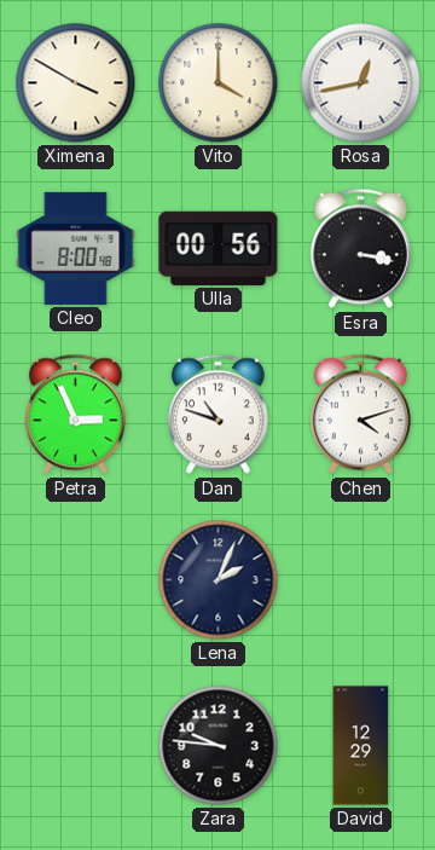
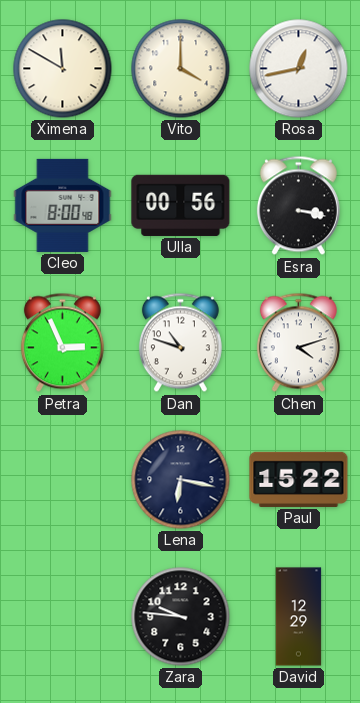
Ximena: 3:50 -> 11:50 (63, 69)
Lena: 2:04 -> 6:17 (181, 480)
Paul: none -> 15:22 (299, 479)
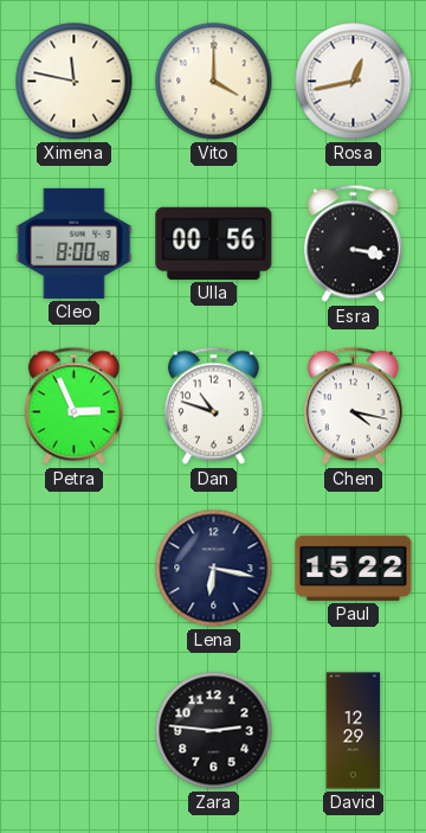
Ximena: 11:50 -> 11:47 (75, 82)
Chen: 4:12 -> 4:17 (353, 406)
Zara: 9:46 -> 2:46 (214, 731)
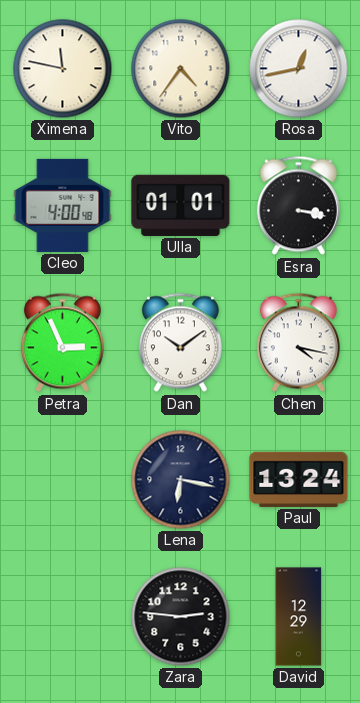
Vito: 4:00 -> 4:36 (181, 69)
Cleo: 8:00 -> 4:00 (63, 205)
Ulla: 00:56 -> 01:01 (181, 205)
Dan: 10:48 -> 10:09 (180, 343)
Paul: 15:22 -> 13:24 (299, 479)
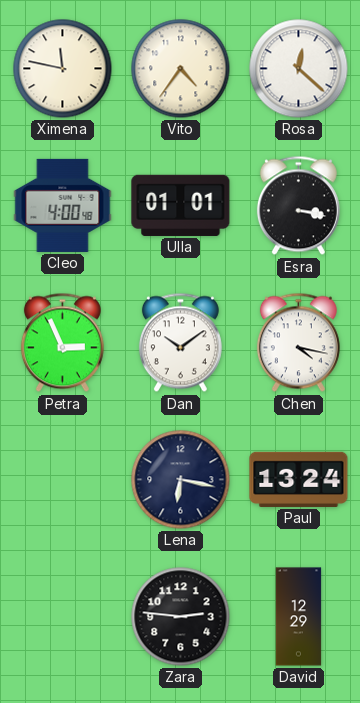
Rosa: 12:43 -> 12:22 (299, 69)
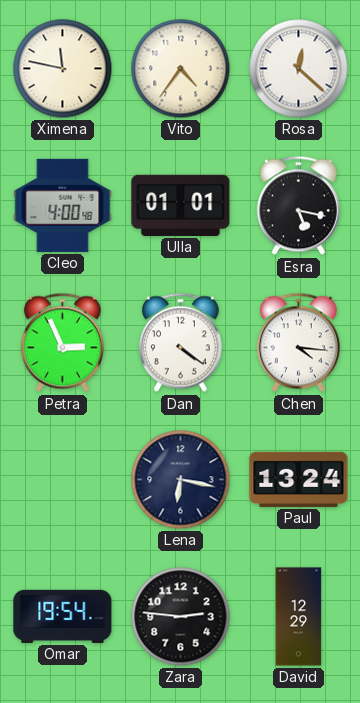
Esra: 3:17 -> 5:17 (298, 206)
Dan: 10:09 -> 4:21 (180, 343)
Chen: 4:17 -> 4:16 (298, 343)
Omar: none -> 19:54 (63, 616)
